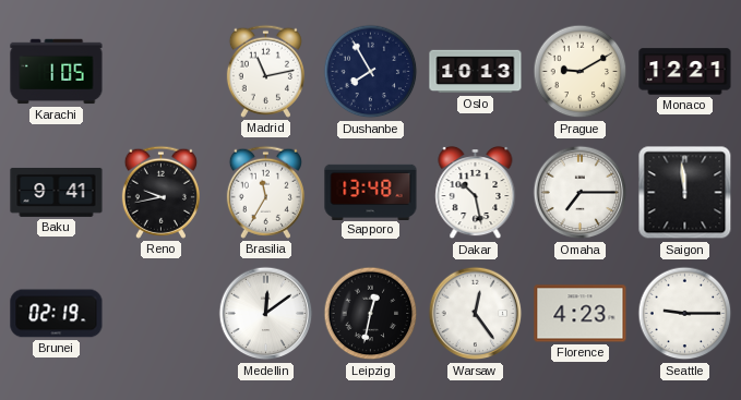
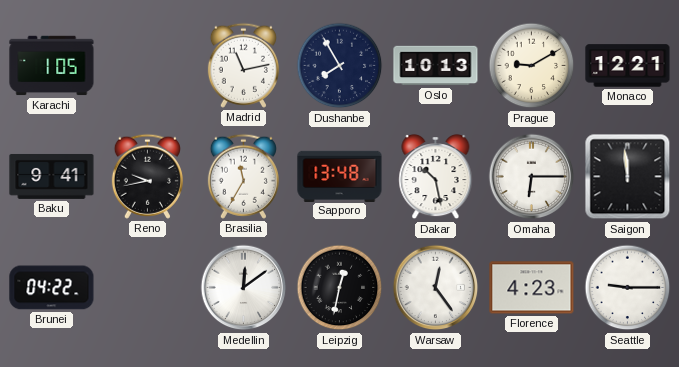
Omaha: 7:15 -> 6:15 (532, 177)
Brunei: 02:19 -> 04:22 (52, 288)
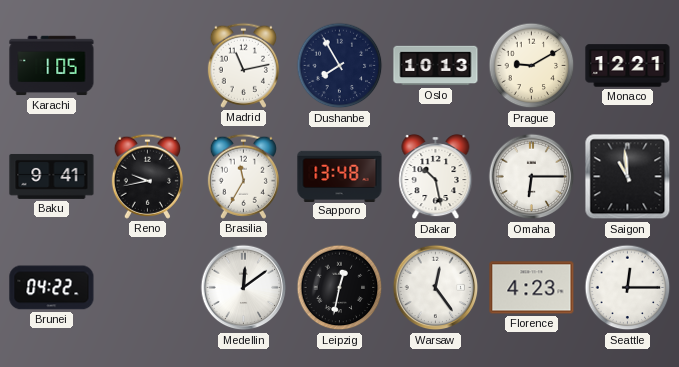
Saigon: 11:59 -> 10:59 (628, 177)
Seattle: 9:15 -> 12:15 (628, 288)
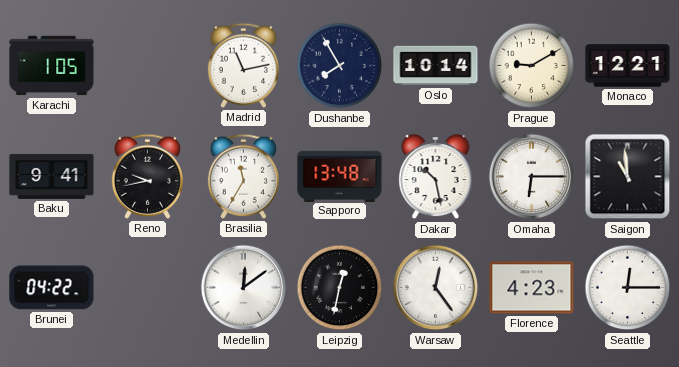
Oslo: 10:13 -> 10:14 (436, 66)
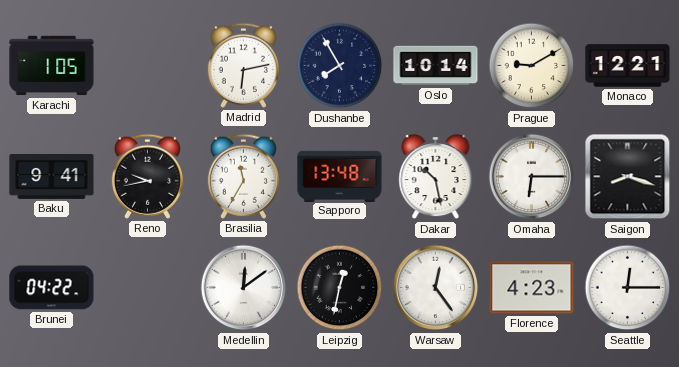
Madrid: 11:13 -> 6:13 (243, 65)
Saigon: 10:59 -> 8:18 (628, 177)
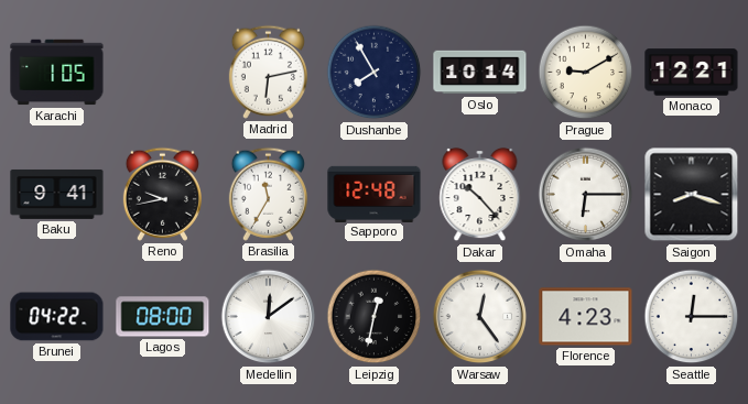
Sapporo: 13:48 -> 12:48 (375, 194)
Dakar: 10:28 -> 10:23 (480, 195)
Lagos: none -> 08:00 (163, 317)
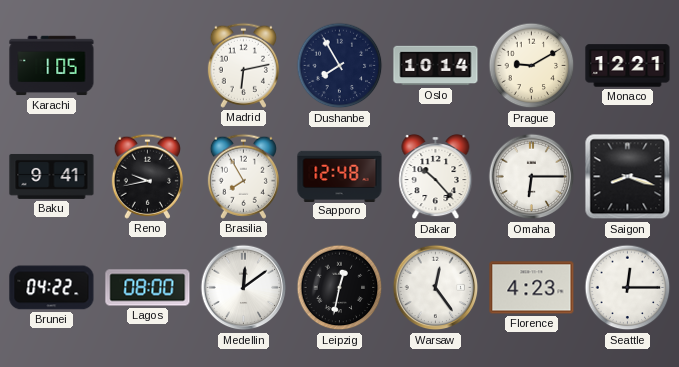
Brasilia: 11:35 -> 7:55 (243, 176)
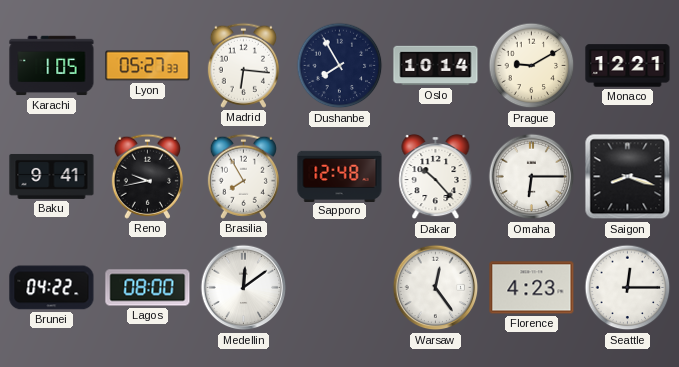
Lyon: none -> 05:27 (148, 66)
Madrid: 6:13 -> 6:16 (243, 65)
Leipzig: 12:32 -> none (340, 288)
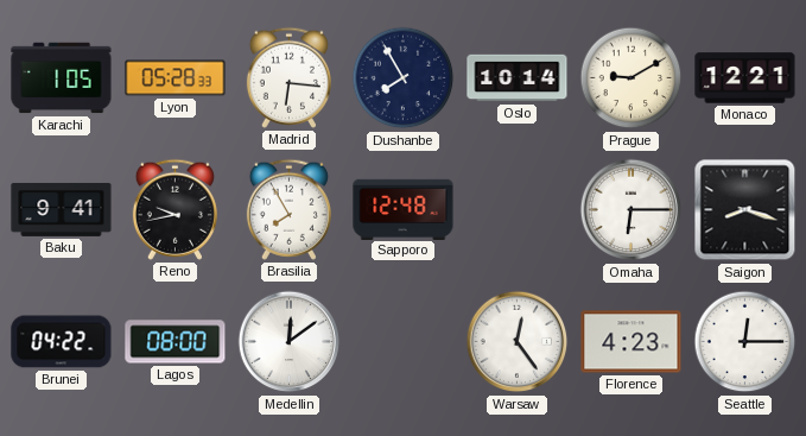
Lyon: 05:27 -> 05:28 (176, 78)
Dakar: 10:23 -> none (436, 177)
